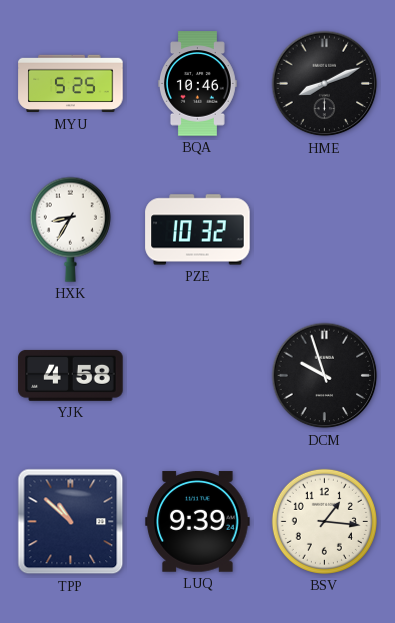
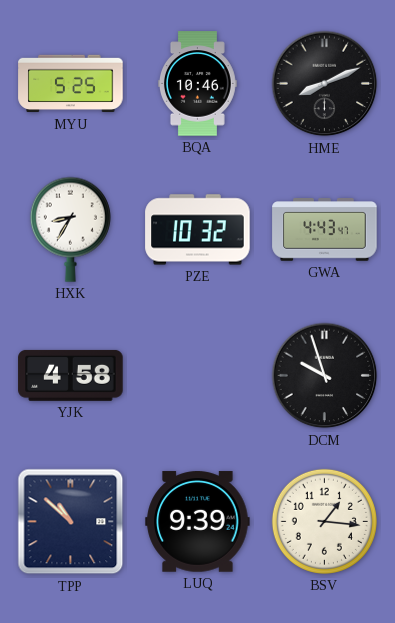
GWA: none -> 4:43 (325, 230)
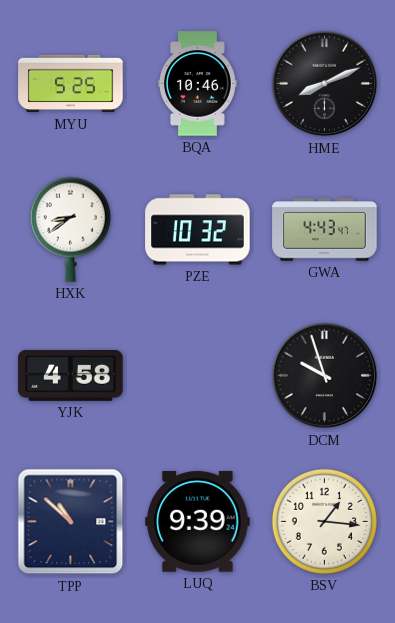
HXK: 8:35 -> 8:39 (70, 229)
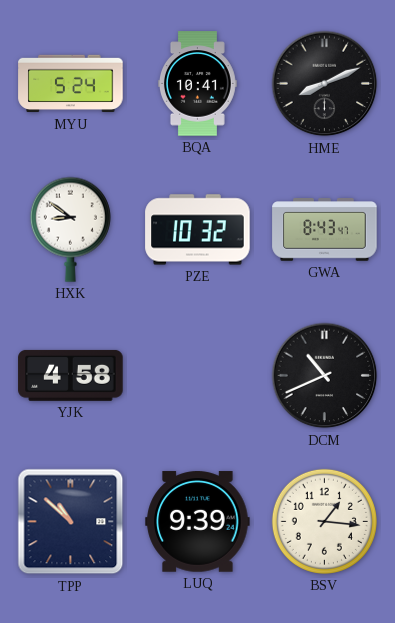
MYU: 5:25 -> 5:24 (71, 84)
BQA: 10:46 -> 10:41 (197, 84)
HXK: 8:39 -> 8:51 (70, 229)
GWA: 4:43 -> 8:43 (325, 230)
DCM: 9:57 -> 10:41 (325, 376)
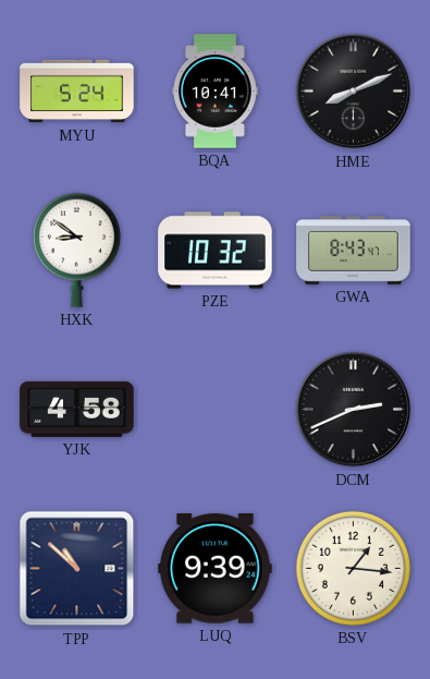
DCM: 10:41 -> 2:41 (354, 410)
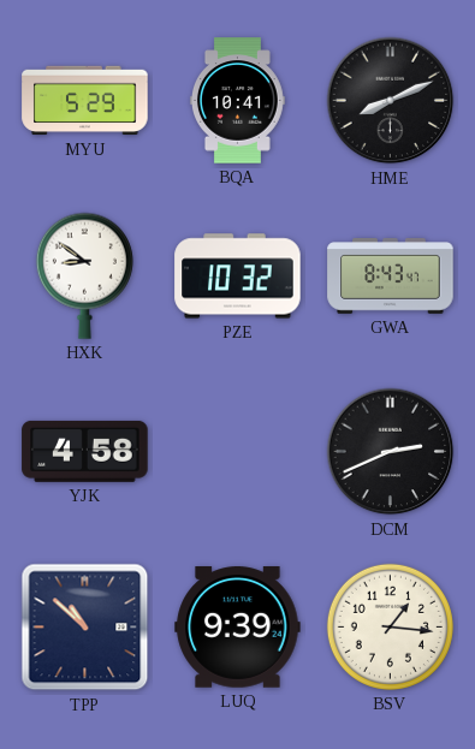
MYU: 5:24 -> 5:29 (85, 101)
